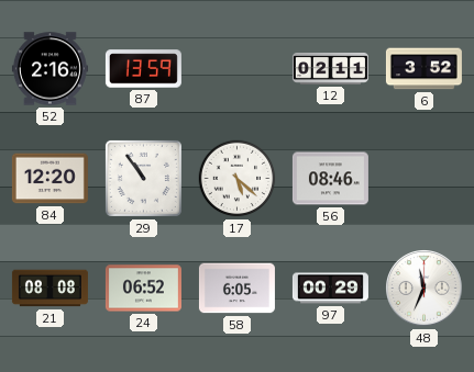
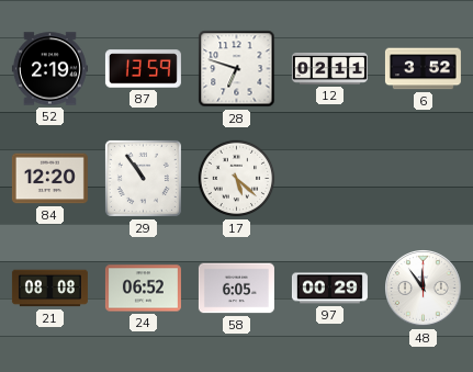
52: 2:16 -> 2:19 (49, 69)
28: none -> 6:48 (237, 69)
56: 08:46 -> none (330, 179)
48: 11:34 -> 11:54 (424, 289)
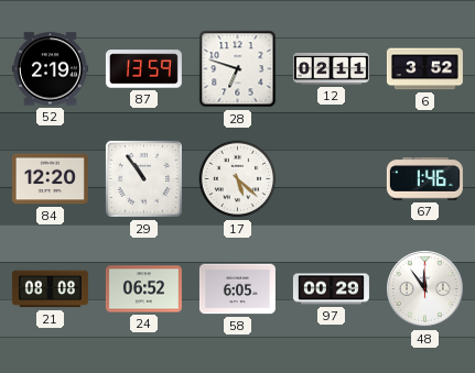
67: none -> 1:46 (424, 179)
